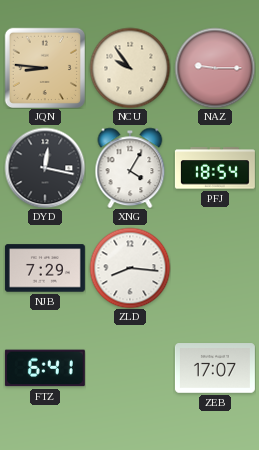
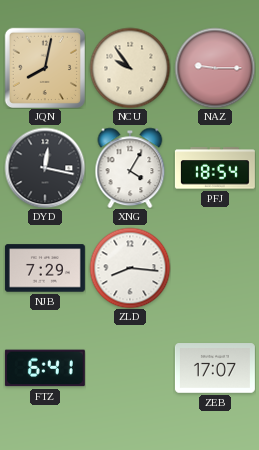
JQN: 8:46 -> 8:02 (44, 67)
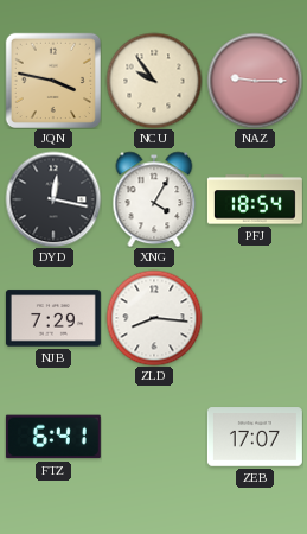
JQN: 8:02 -> 3:47 (52, 80)
